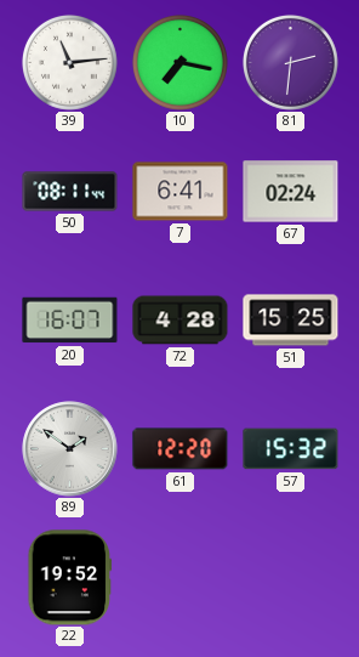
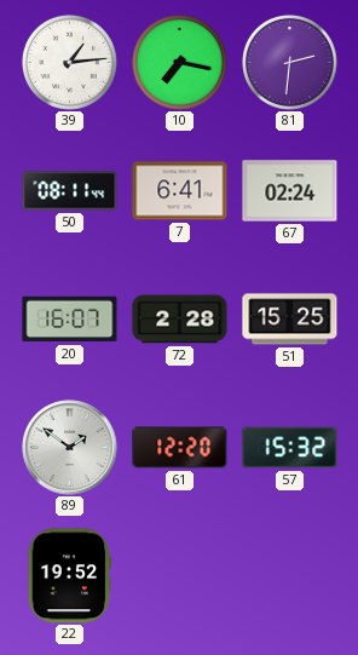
39: 11:14 -> 1:14 (69, 62)
72: 4:28 -> 2:28 (180, 320)
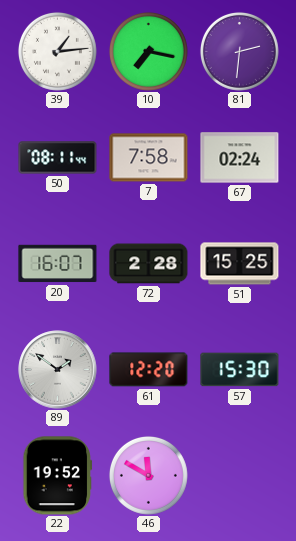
7: 6:41 -> 7:58 (149, 158)
57: 15:32 -> 15:30 (240, 370)
46: none -> 11:50 (148, 475)
